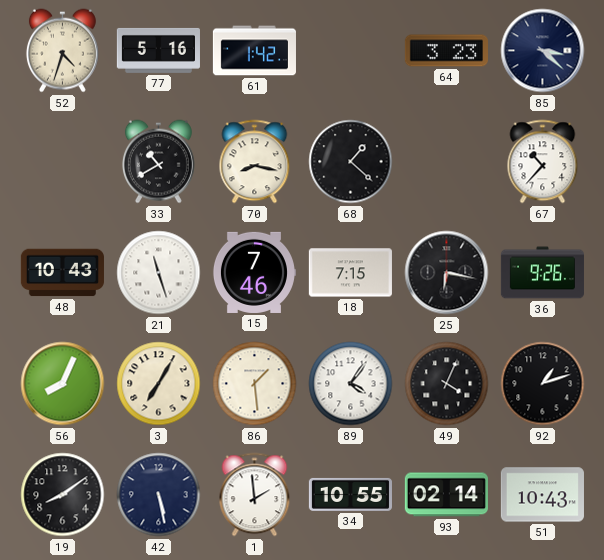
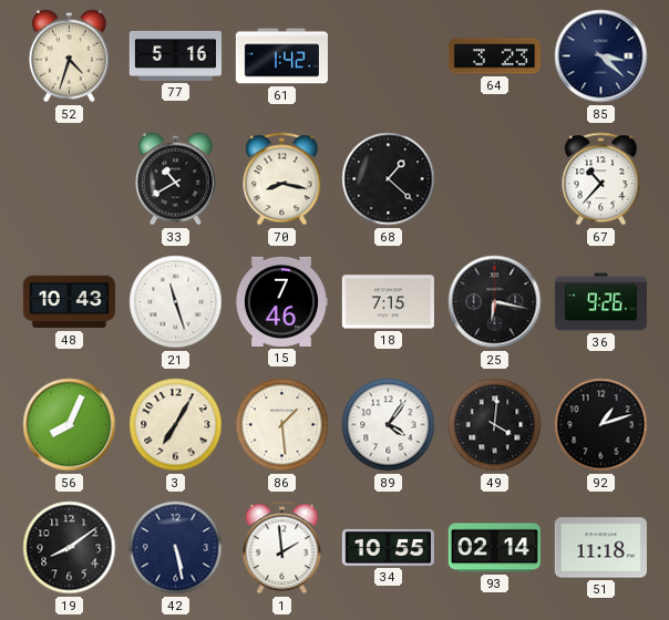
49: 4:04 -> 4:01 (495, 425)
51: 10:43 -> 11:18 (600, 548)
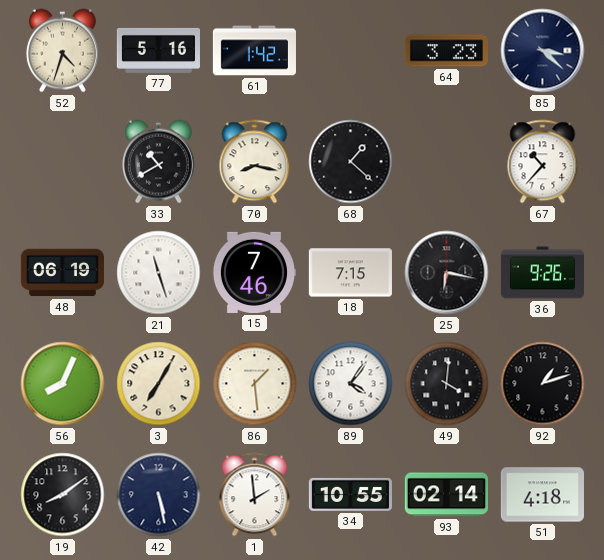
48: 10:43 -> 06:19 (62, 273)
51: 11:18 -> 4:18 (542, 495)
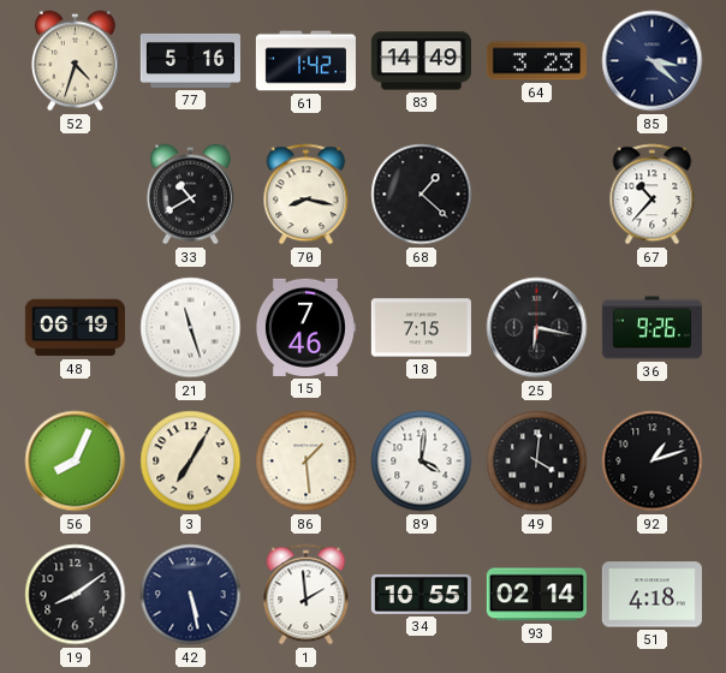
83: none -> 14:49 (421, 61)
89: 4:06 -> 4:01 (422, 461)
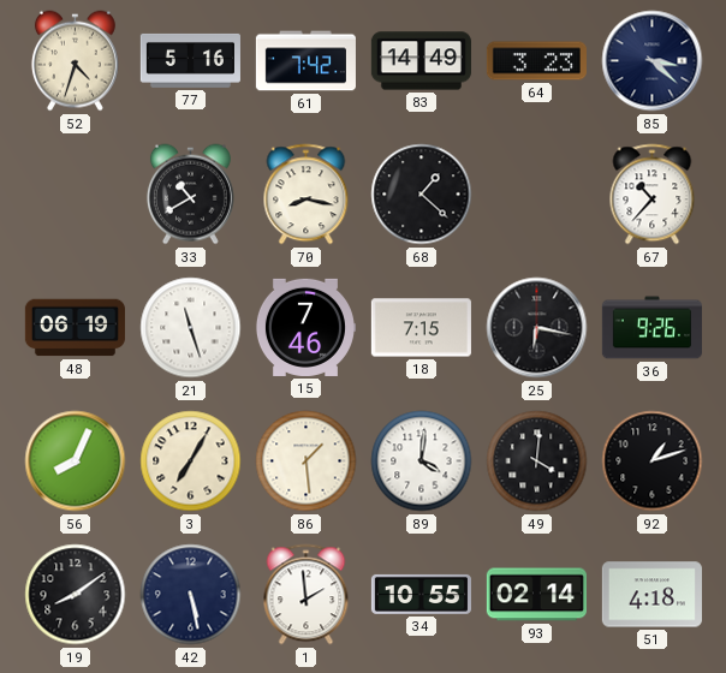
61: 1:42 -> 7:42 (305, 61)
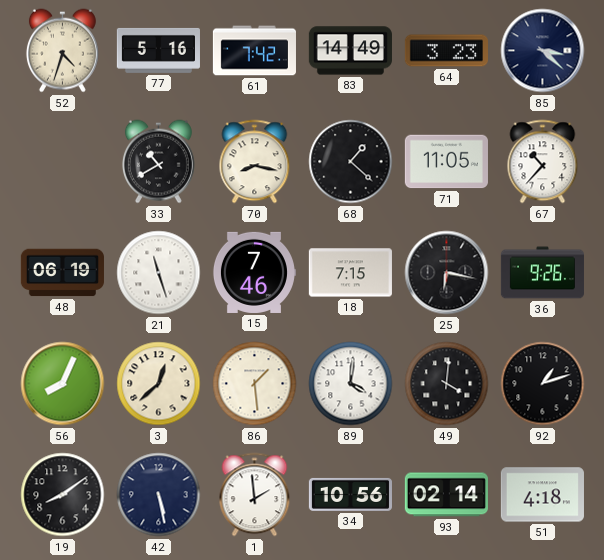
71: none -> 11:05 (446, 162)
3: 7:05 -> 12:38 (159, 384)
34: 10:55 -> 10:56 (350, 494)
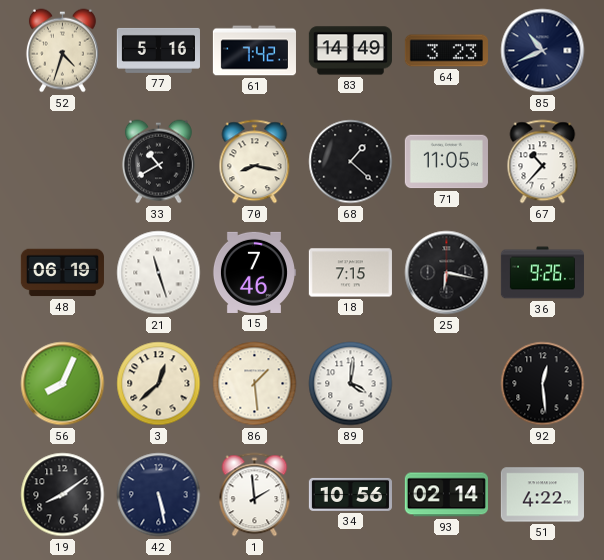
85: 3:22 -> 10:41 (543, 51)
49: 4:01 -> none (447, 384)
92: 1:12 -> 12:29 (543, 384)
51: 4:18 -> 4:22 (542, 495)
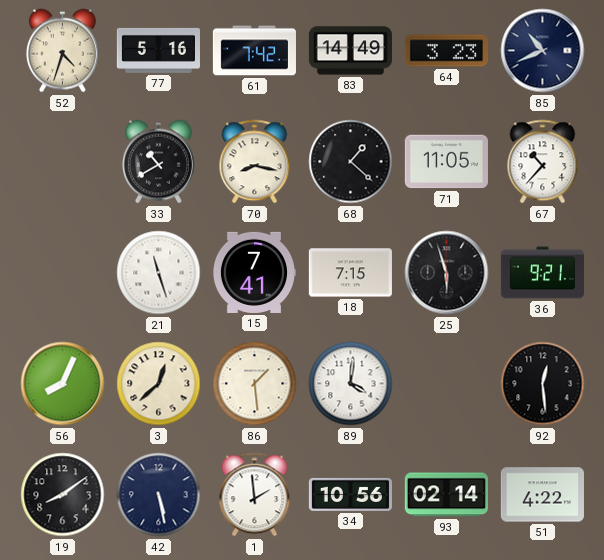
48: 06:19 -> none (62, 273)
15: 7:46 -> 7:41 (254, 272)
25: 6:17 -> 5:57 (447, 273)
36: 9:26 -> 9:21 (542, 273)
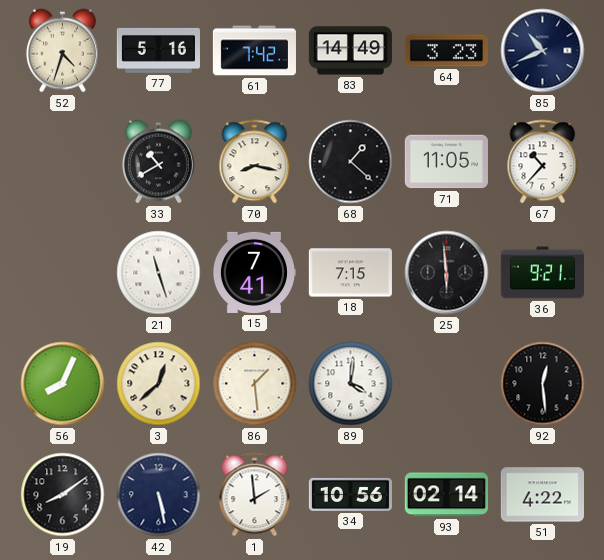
25: 5:57 -> 5:59 (447, 273)
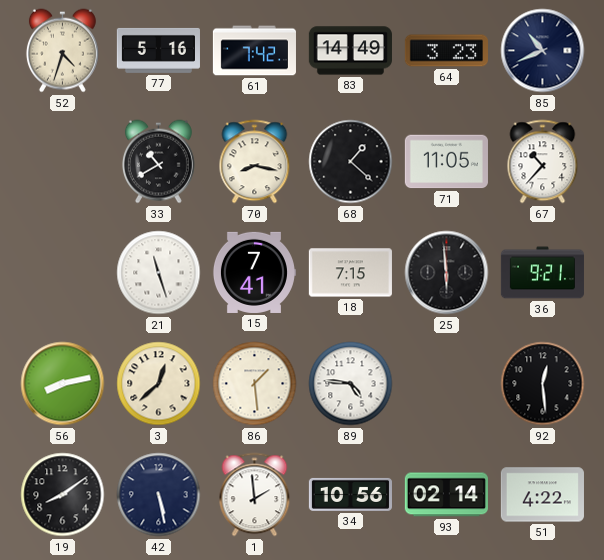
56: 8:04 -> 8:13 (63, 384)
89: 4:01 -> 4:46 (351, 384)
